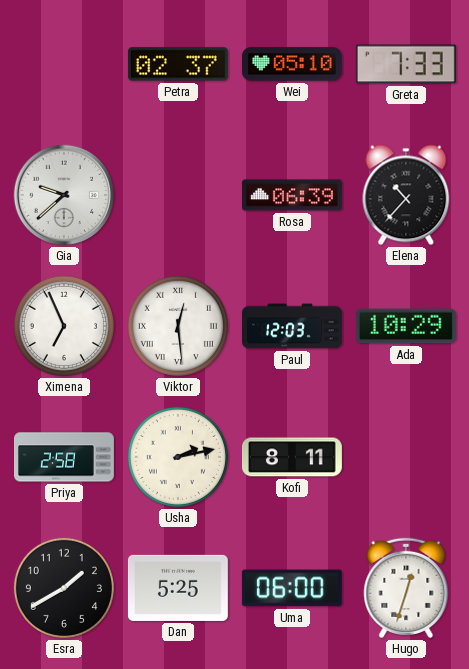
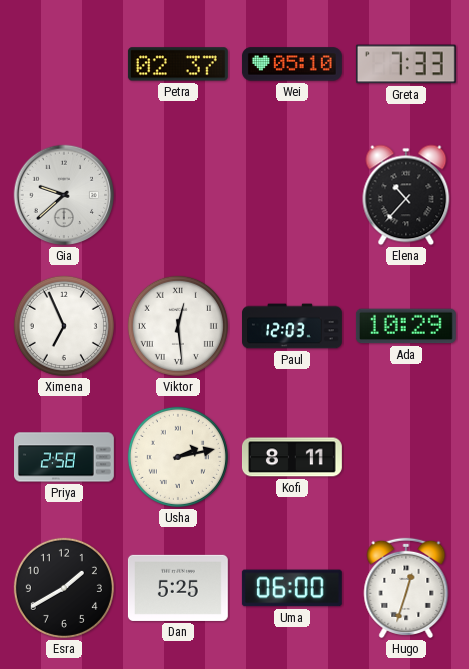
Rosa: 06:39 -> none (292, 195)
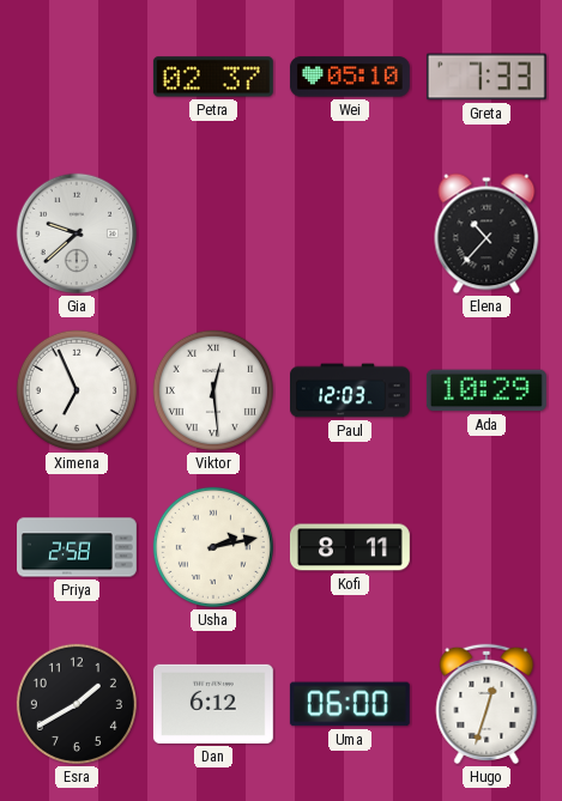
Dan: 5:25 -> 6:12 (213, 704)
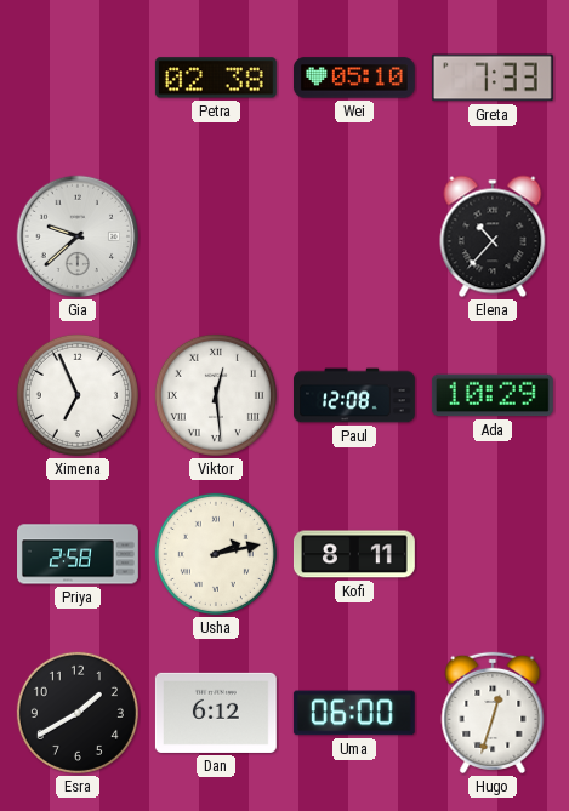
Petra: 02:37 -> 02:38 (216, 78)
Paul: 12:03 -> 12:08 (355, 395)
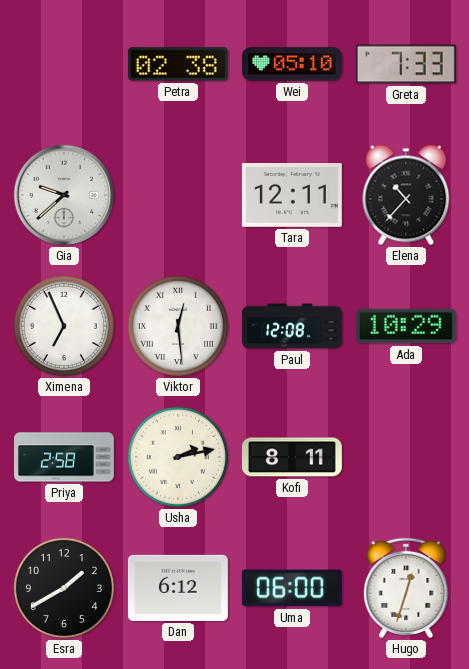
Tara: none -> 12:11 (292, 196)
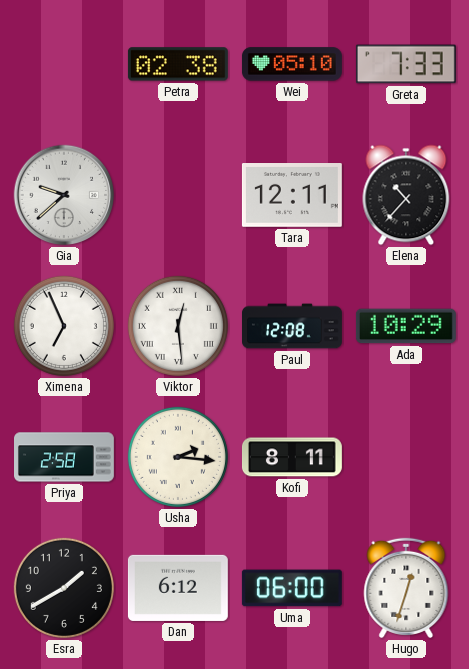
Usha: 2:13 -> 2:16 (178, 457)
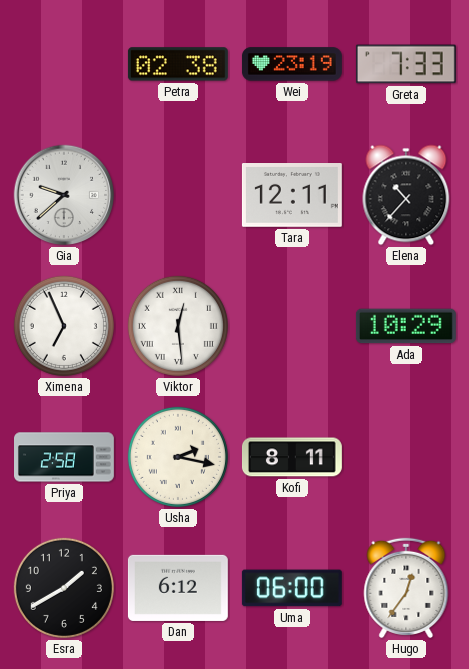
Wei: 05:10 -> 23:19 (292, 64)
Paul: 12:08 -> none (293, 326)
Usha: 2:16 -> 2:17 (178, 457)
Hugo: 12:33 -> 12:36 (406, 588)
